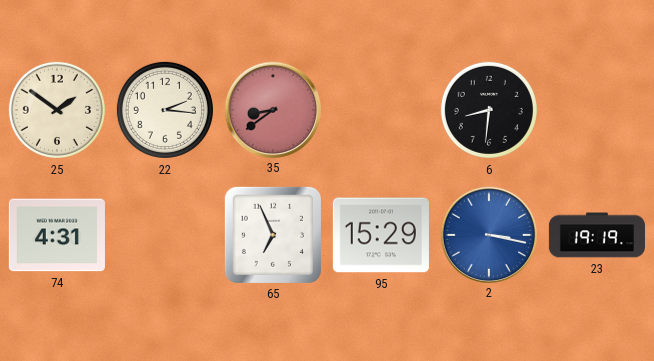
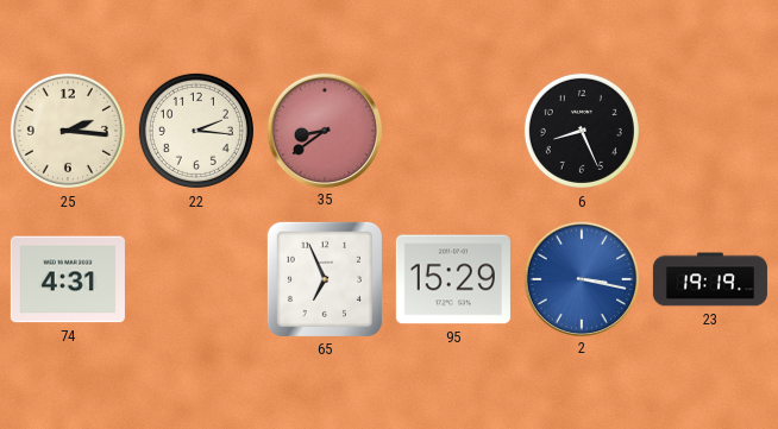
25: 1:51 -> 2:16 (68, 131)
6: 8:31 -> 8:26 (582, 131)
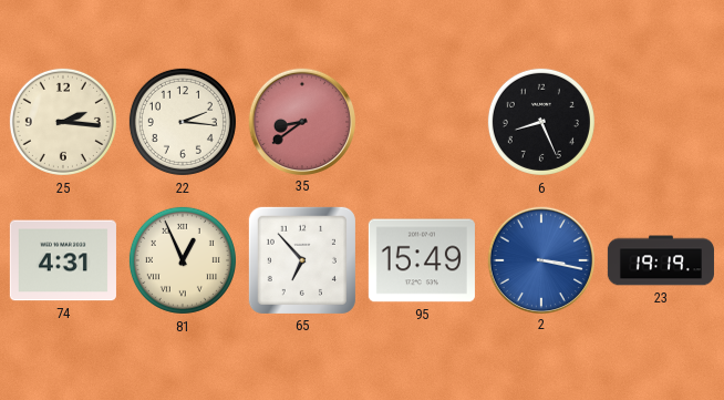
81: none -> 12:56 (183, 260)
65: 6:56 -> 6:53 (302, 260)
95: 15:29 -> 15:49 (422, 260)
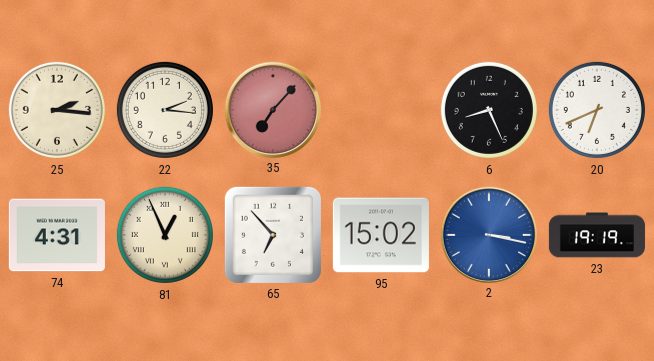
35: 8:39 -> 7:07 (272, 109)
20: none -> 6:41 (597, 110)
95: 15:49 -> 15:02 (381, 235)
